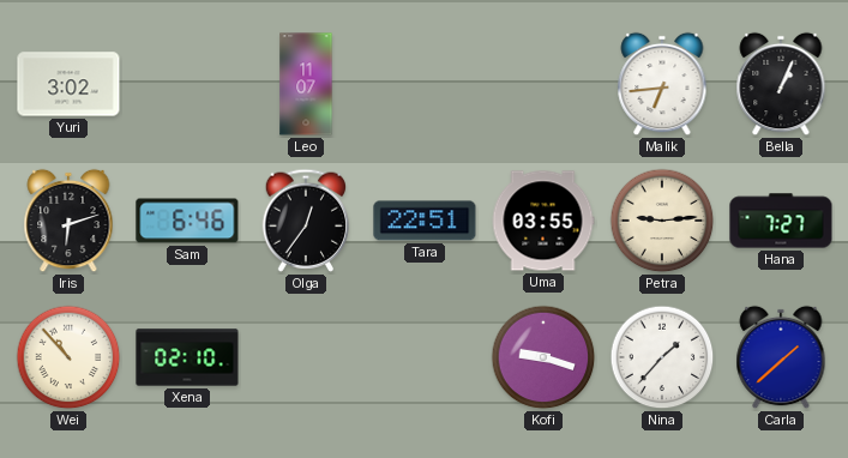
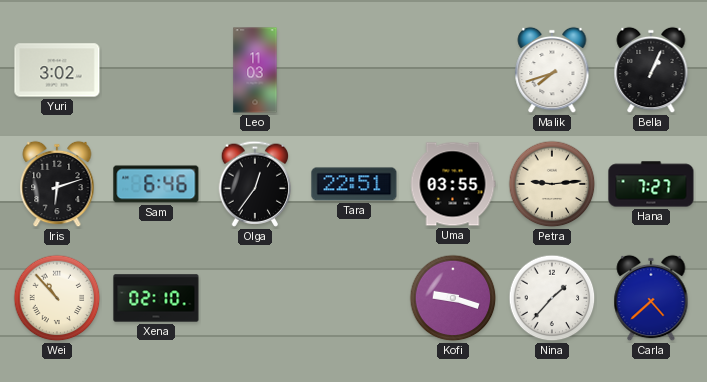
Leo: 11:07 -> 11:03 (255, 70)
Malik: 6:44 -> 7:42 (552, 70)
Carla: 1:38 -> 4:38 (651, 298)
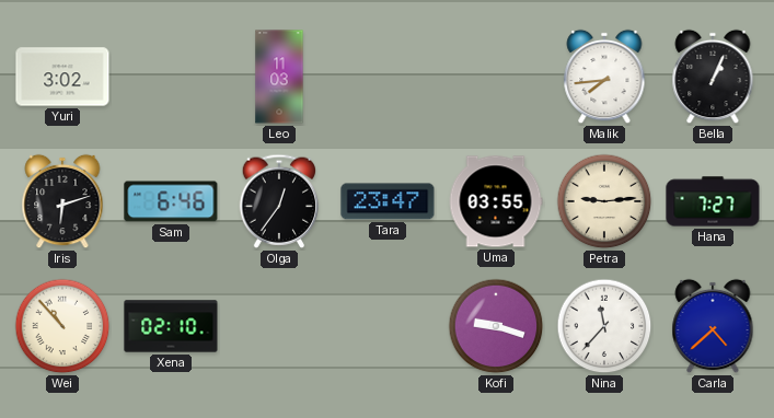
Malik: 7:42 -> 7:44 (604, 77)
Tara: 22:51 -> 23:47 (388, 201)
Nina: 1:37 -> 11:37 (604, 326)
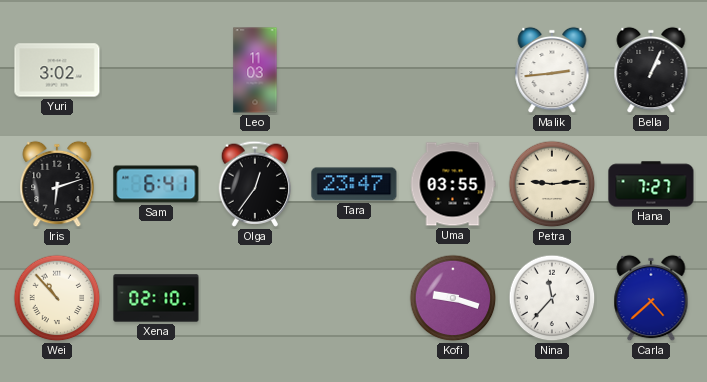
Malik: 7:44 -> 2:44 (552, 70)
Sam: 6:46 -> 6:41 (156, 184)
